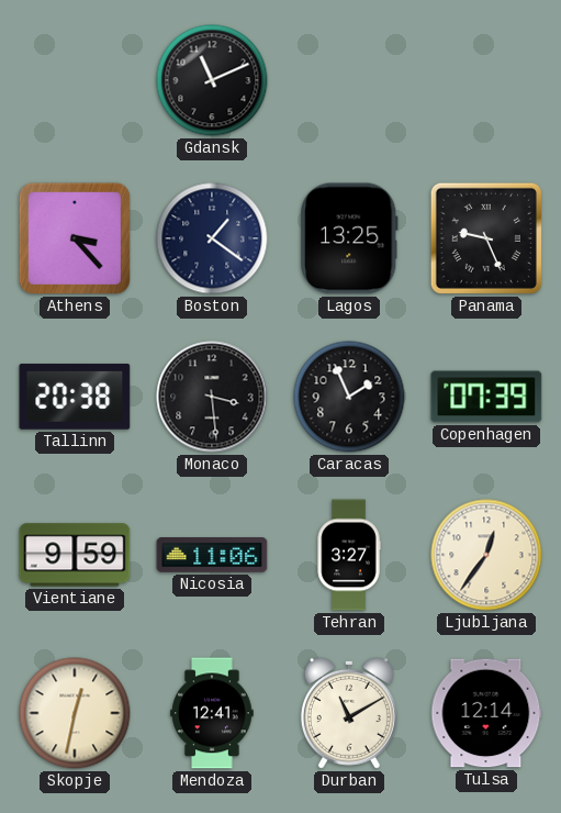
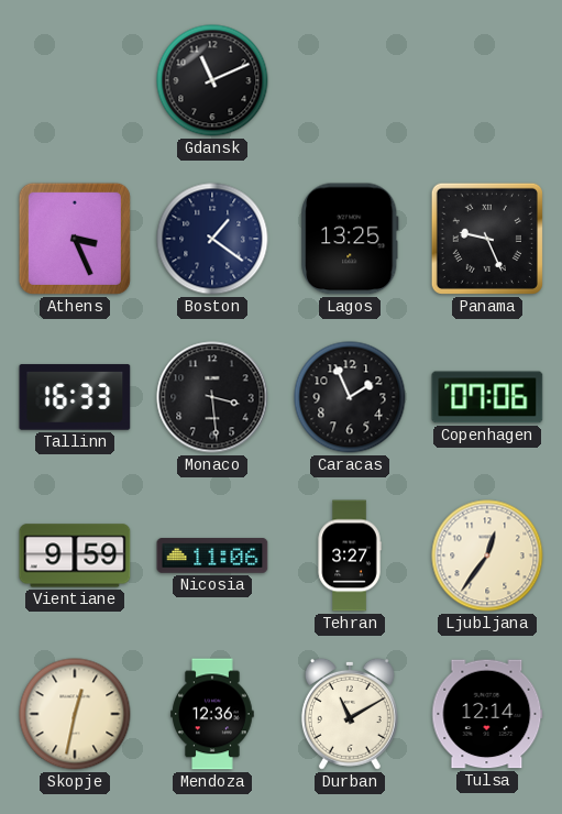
Athens: 3:23 -> 3:26 (75, 239)
Tallinn: 20:38 -> 16:33 (75, 397)
Copenhagen: 07:39 -> 07:06 (487, 397)
Mendoza: 12:41 -> 12:36 (212, 714)
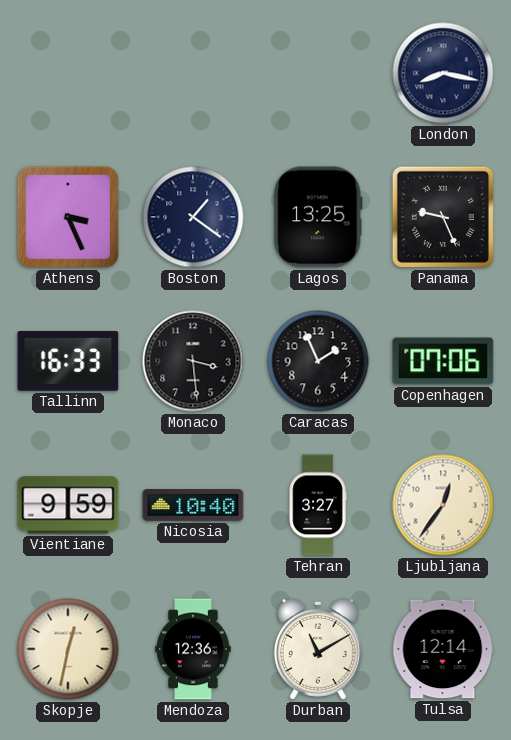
Gdansk: 11:11 -> none (212, 80)
London: none -> 8:17 (443, 73)
Nicosia: 11:06 -> 10:40 (193, 505)
